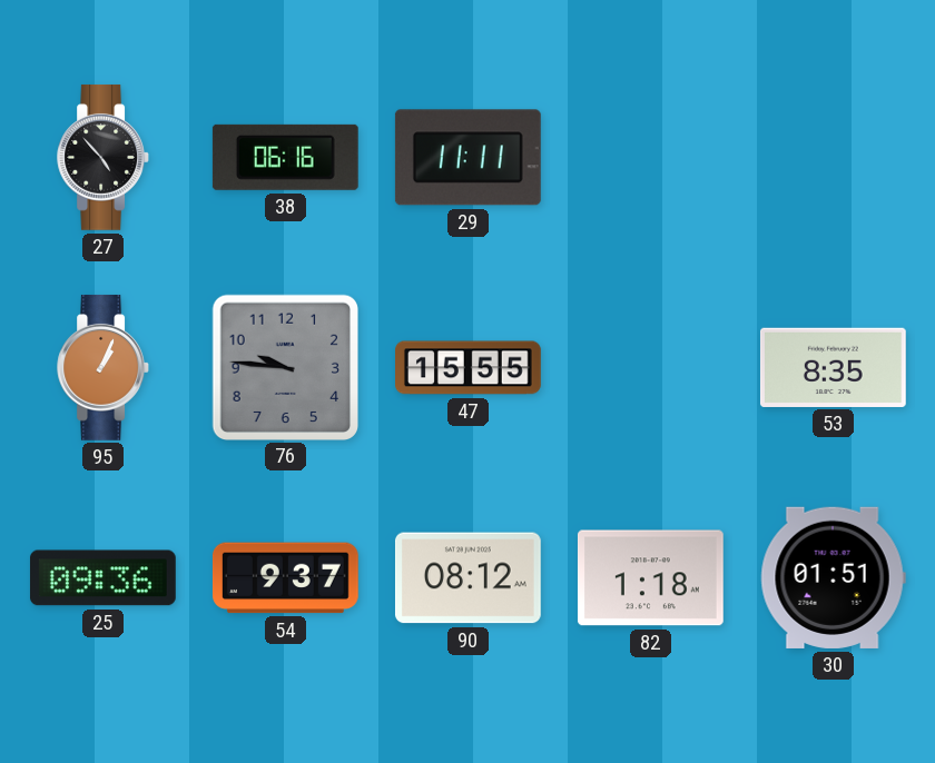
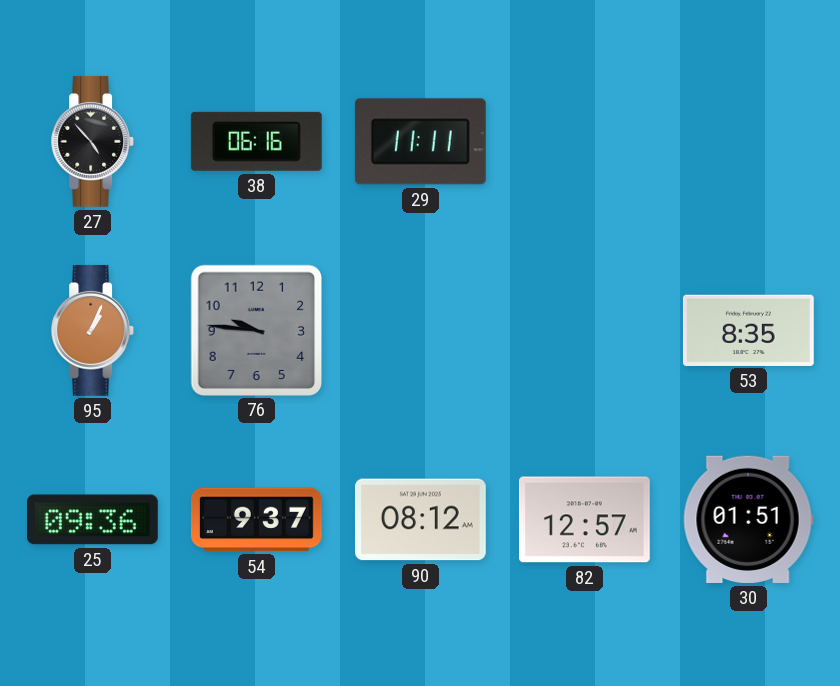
47: 15:55 -> none (469, 368)
82: 1:18 -> 12:57 (584, 520)
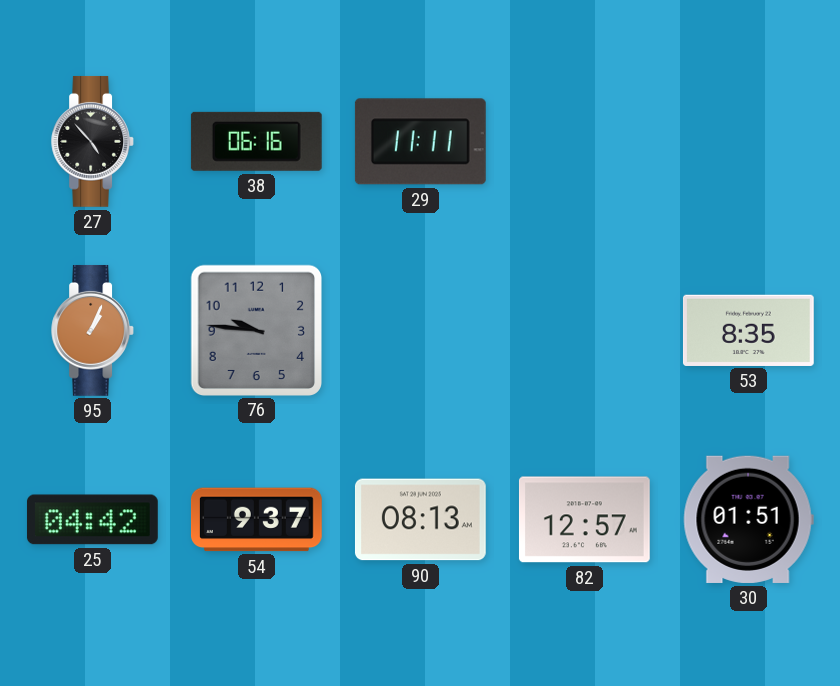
25: 09:36 -> 04:42 (92, 520)
90: 08:12 -> 08:13 (420, 520)
